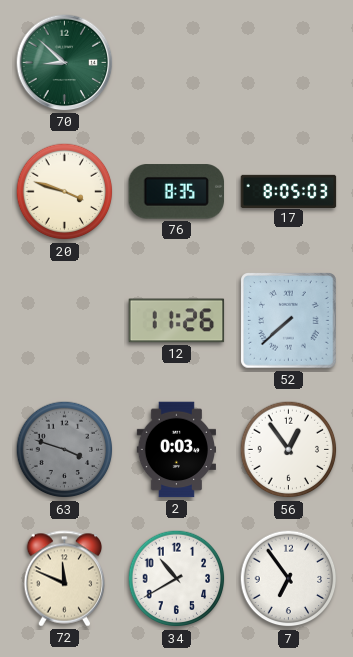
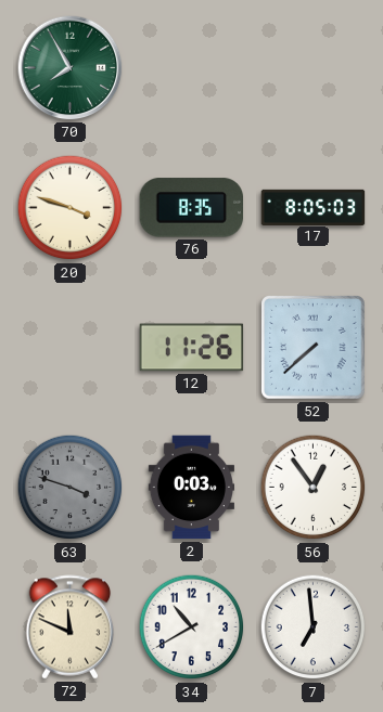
70: 8:52 -> 7:55 (71, 68)
7: 6:54 -> 6:59 (314, 627)
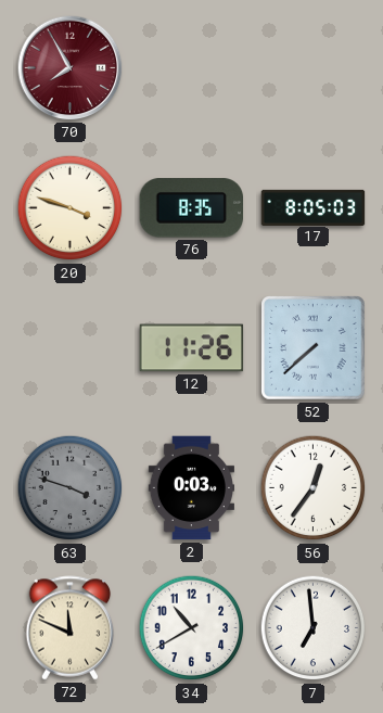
70 dial: green -> burgundy (71, 68)
56: 12:54 -> 12:36 (314, 488)
